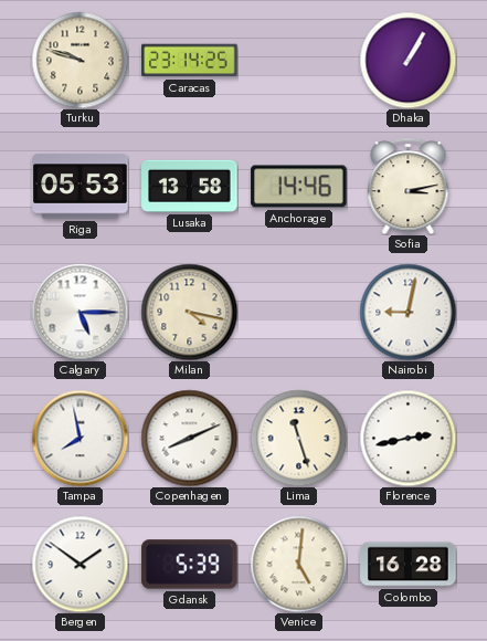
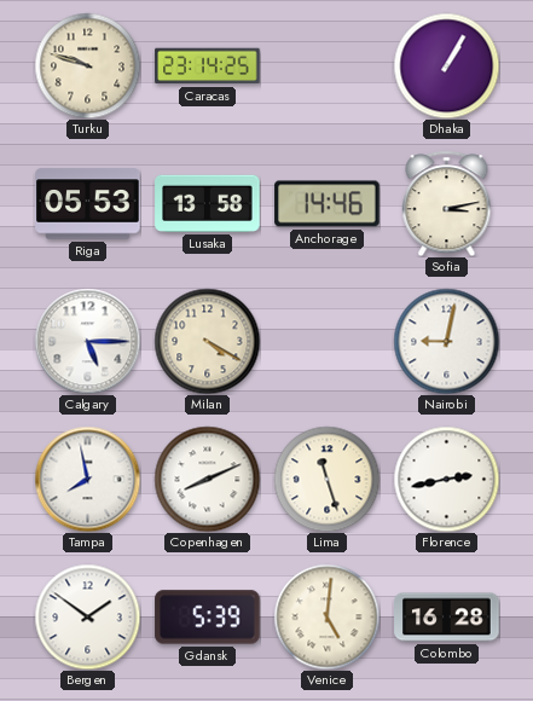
Milan: 4:17 -> 4:20 (207, 341)
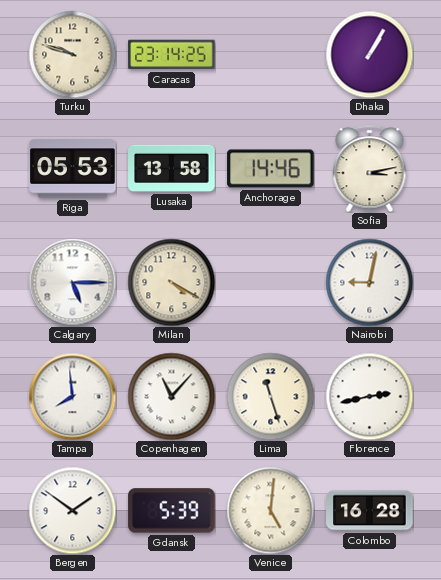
Tampa: 7:58 -> 7:59 (72, 396)
Copenhagen: 8:11 -> 11:07 (171, 396)
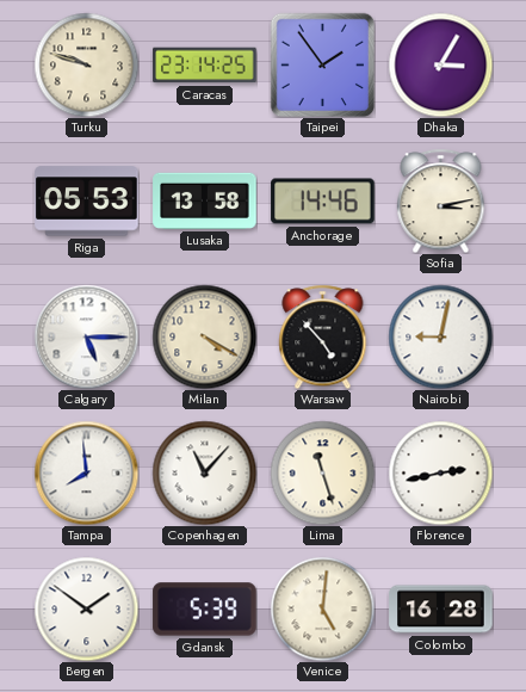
Taipei: none -> 1:54 (322, 64)
Dhaka: 1:05 -> 3:05 (440, 64)
Warsaw: none -> 4:53 (323, 336)
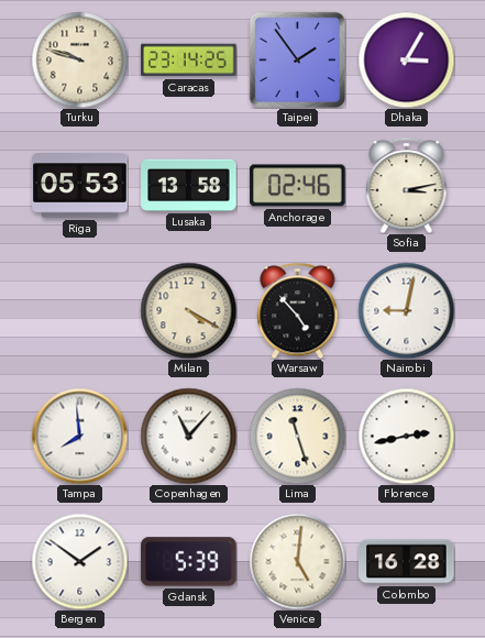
Anchorage: 14:46 -> 02:46 (298, 186)
Calgary: 5:15 -> none (86, 336)
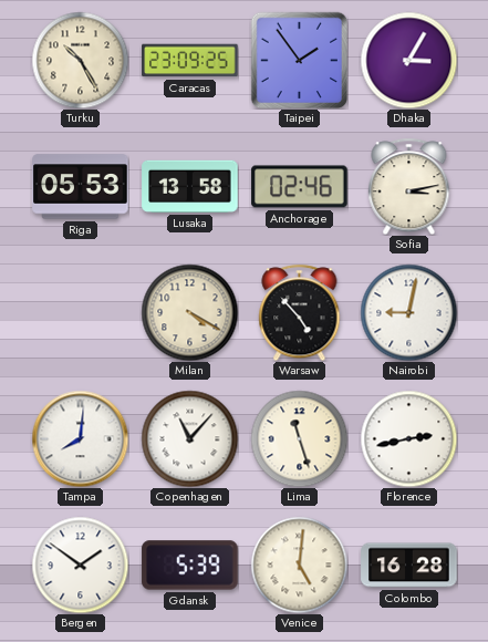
Turku: 9:48 -> 10:25 (80, 60)
Caracas: 23:14 -> 23:09 (190, 61)
Tampa: 7:59 -> 8:01 (80, 438)
